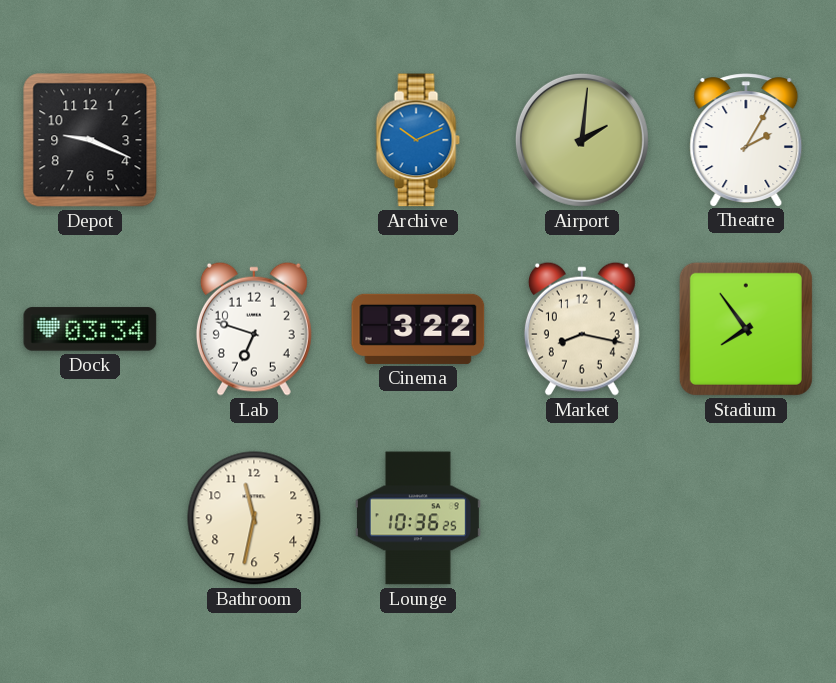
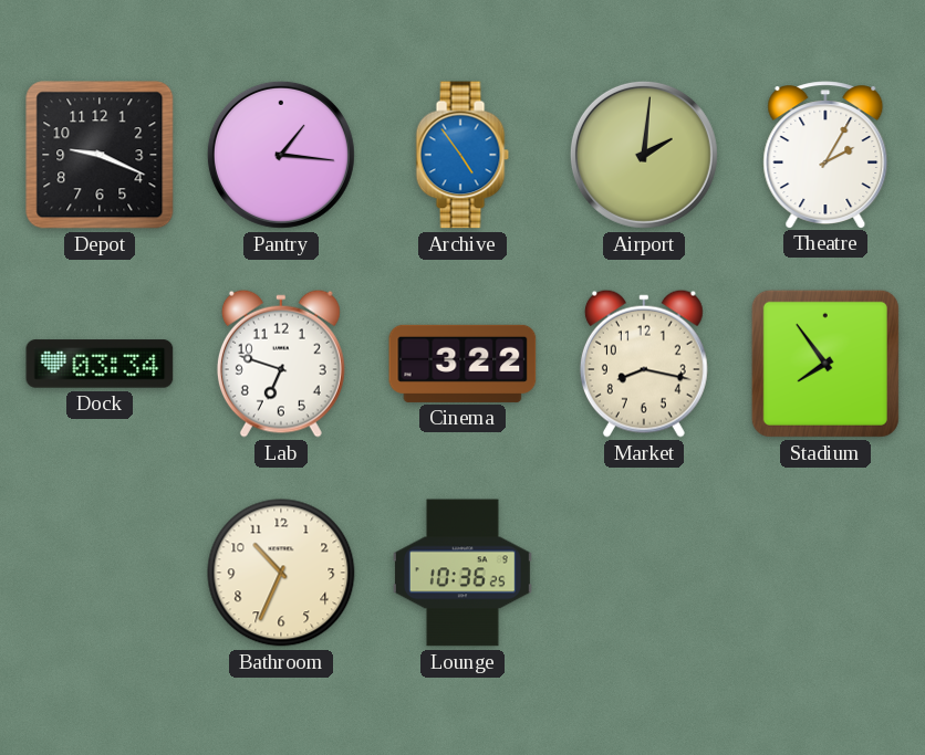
Pantry: none -> 1:16 (281, 155)
Archive: 10:11 -> 4:54 (462, 155)
Bathroom: 11:32 -> 10:34 (281, 573)
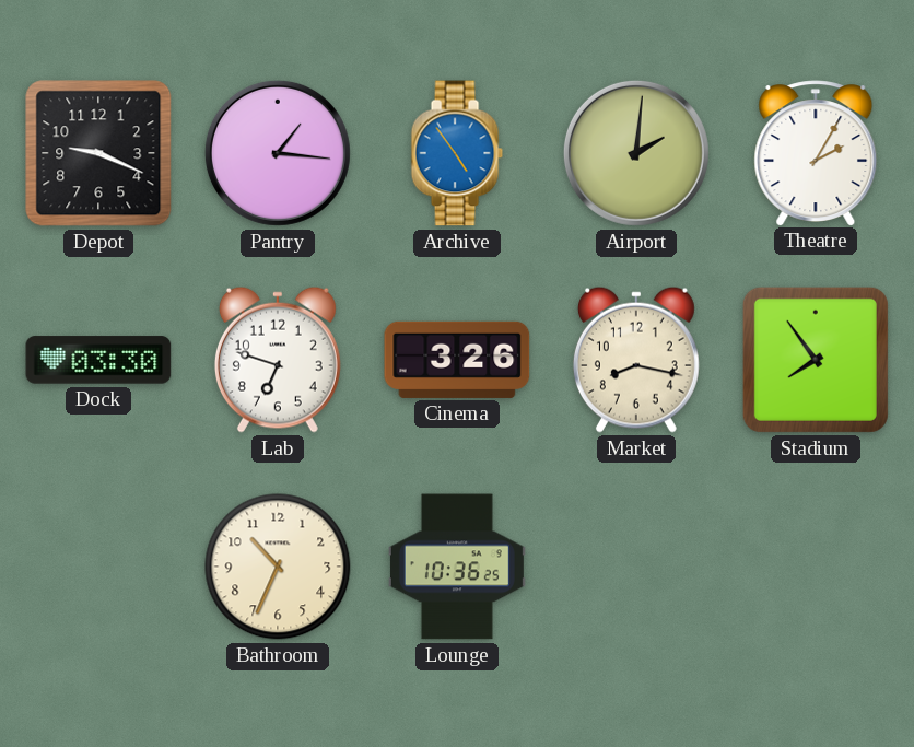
Dock: 03:34 -> 03:30 (98, 360)
Cinema: 3:22 -> 3:26 (457, 360)
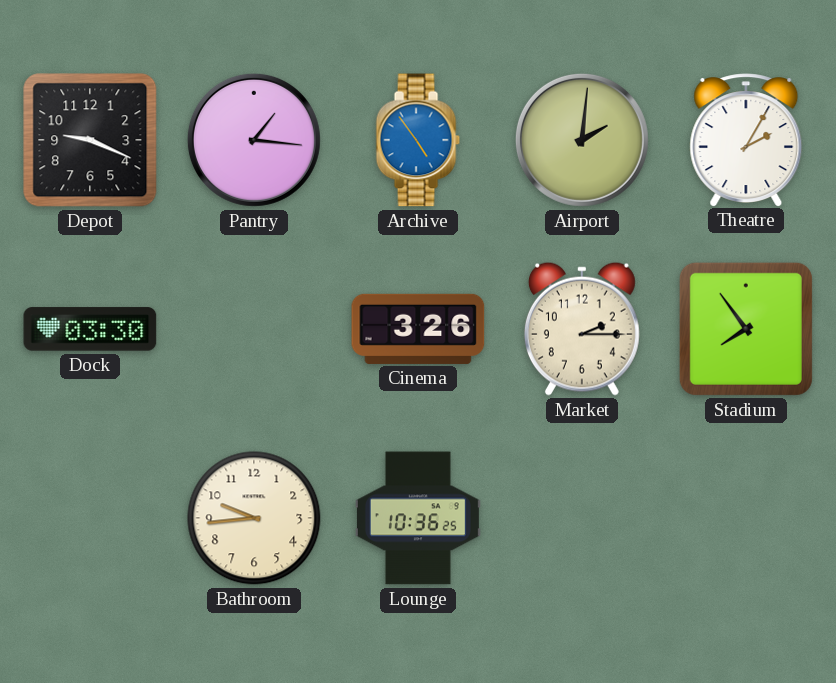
Lab: 6:48 -> none (278, 360)
Market: 8:17 -> 2:15 (582, 329)
Bathroom: 10:34 -> 9:44 (254, 518)
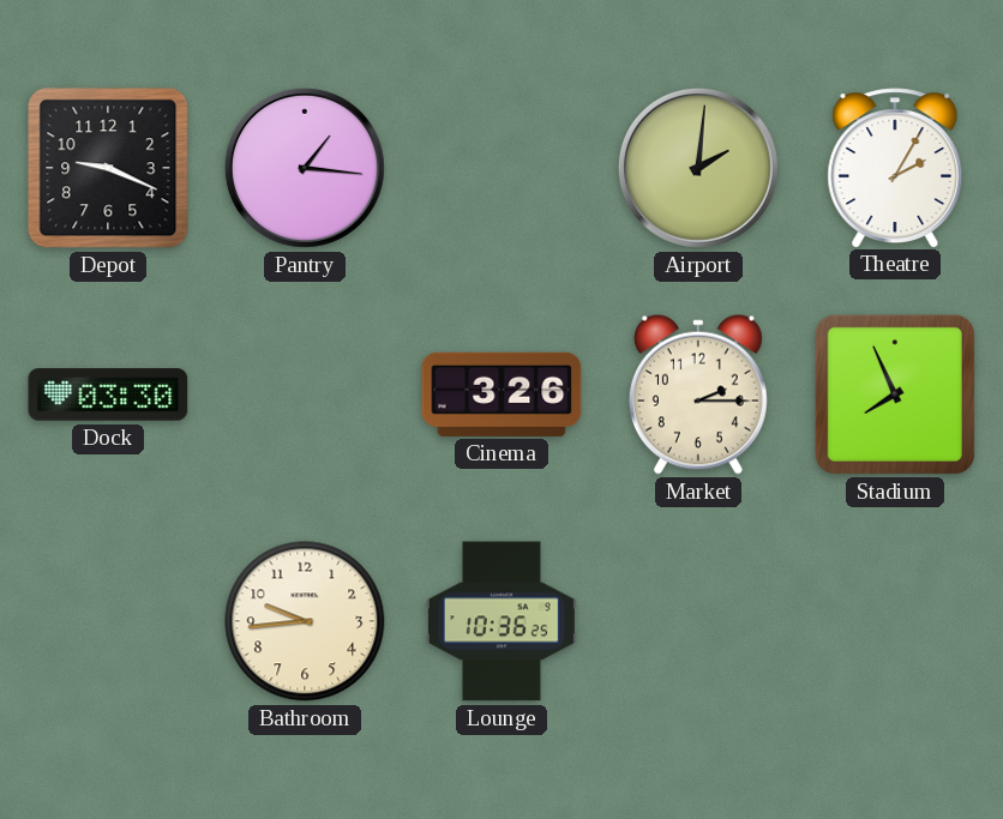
Archive: 4:54 -> none (418, 140)
Stadium: 7:54 -> 7:56 (895, 395)
